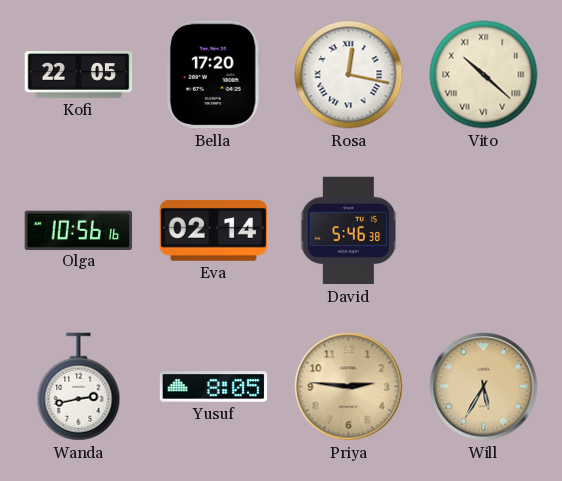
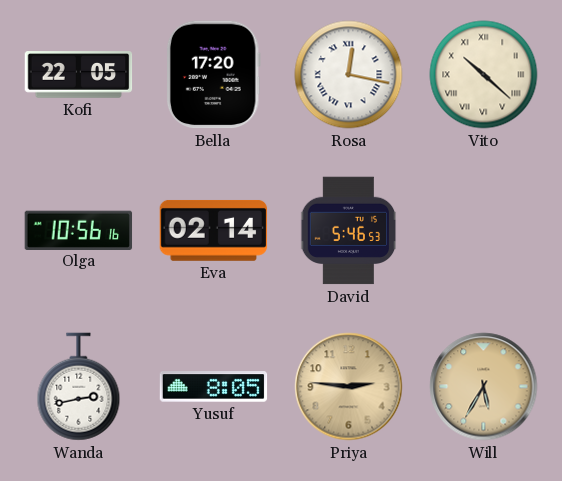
David: 5:46:38 -> 5:46:53 (349, 231)
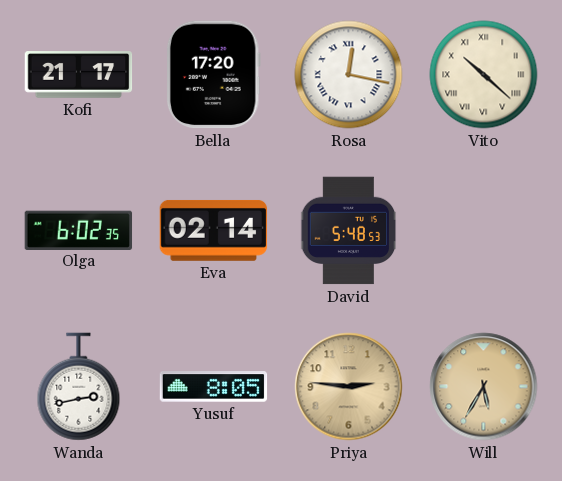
Kofi: 22:05 -> 21:17 (79, 75)
Olga: 10:56 -> 6:02 (79, 230)
David: 5:46 -> 5:48 (349, 231)
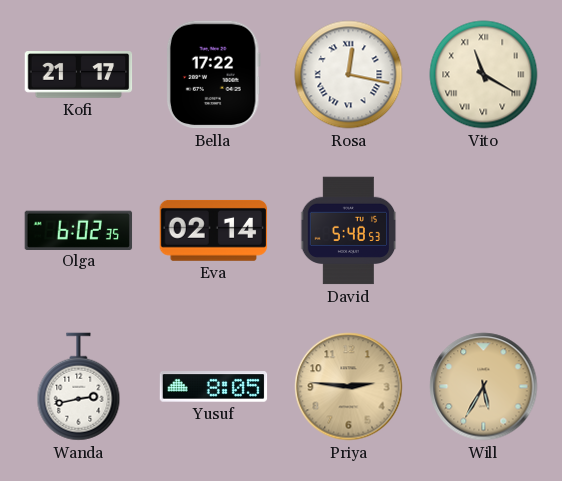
Bella: 17:20 -> 17:22 (213, 75)
Vito: 10:22 -> 11:20 (484, 75)
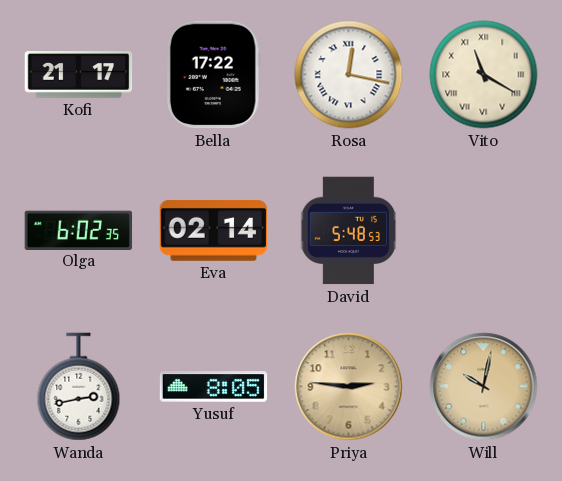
Will: 5:35 -> 10:02 (484, 387)
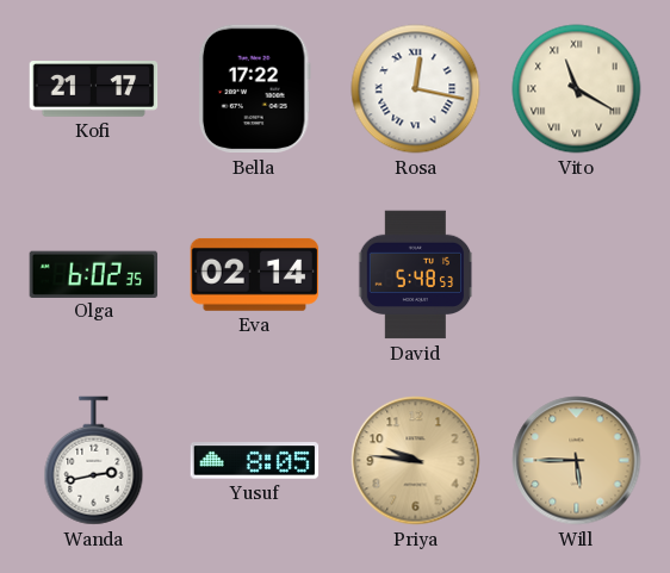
Priya: 2:46 -> 9:46 (416, 461)
Will: 10:02 -> 5:45 (577, 461)
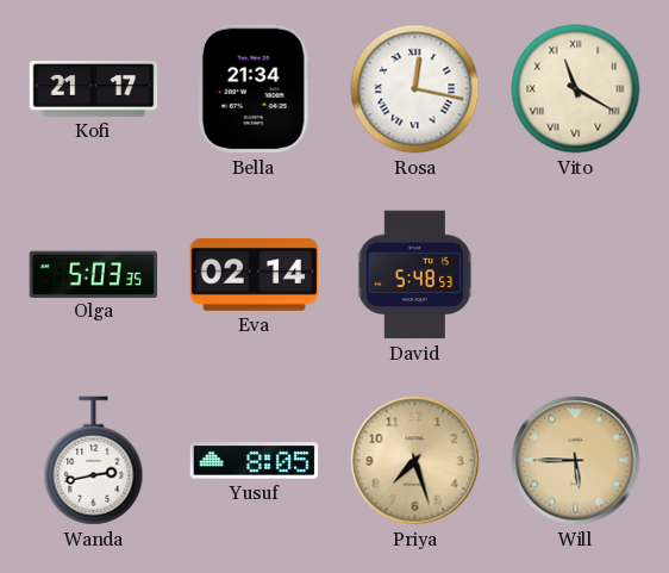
Bella: 17:22 -> 21:34 (254, 89)
Olga: 6:02 -> 5:03 (94, 274)
Priya: 9:46 -> 7:27 (415, 461)
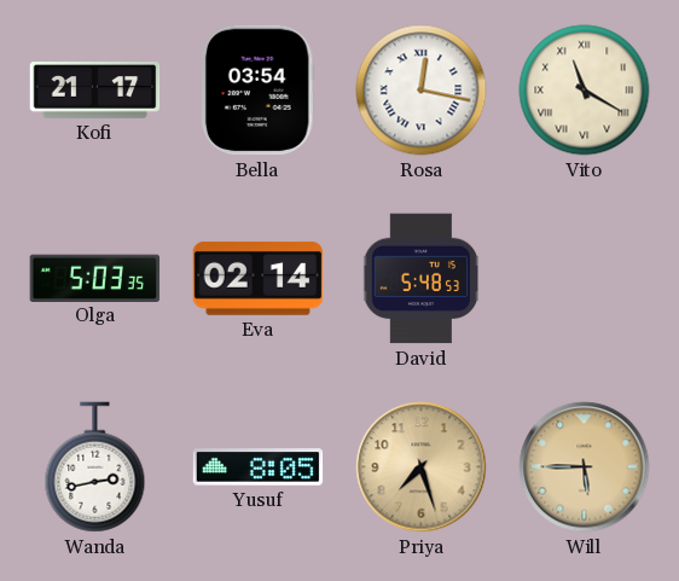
Bella: 21:34 -> 03:54 (257, 91)
